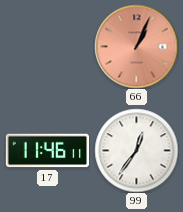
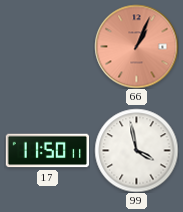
17: 11:46 -> 11:50 (47, 151)
99: 12:36 -> 3:58 (136, 150)
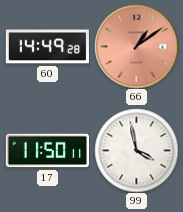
60: none -> 14:49 (47, 47)
66: 1:04 -> 1:09 (136, 46)
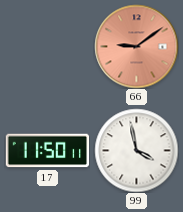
60: 14:49 -> none (47, 47)
66: 1:09 -> 9:09 (136, 46)
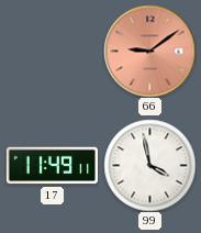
17: 11:50 -> 11:49 (52, 166)
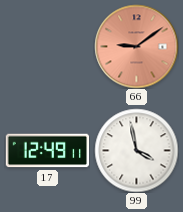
17: 11:49 -> 12:49 (47, 151)
